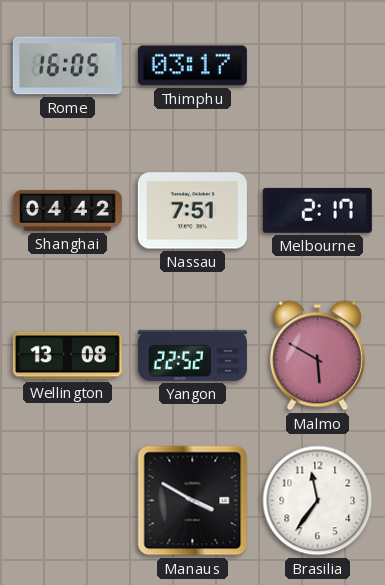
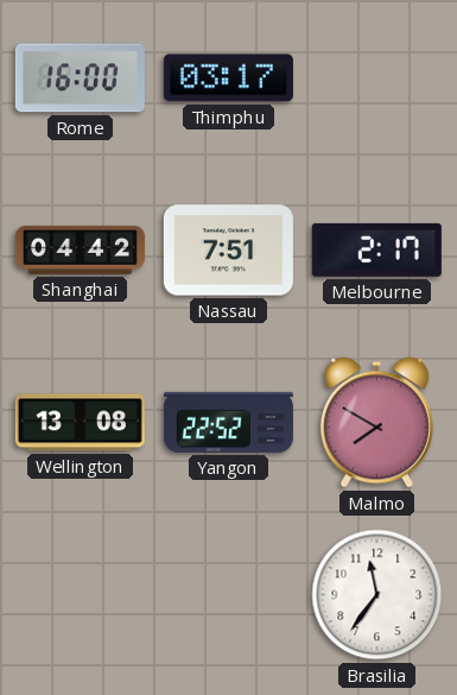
Rome: 16:05 -> 16:00 (80, 78)
Malmo: 5:50 -> 7:50 (376, 423)
Manaus: 3:50 -> none (193, 501)
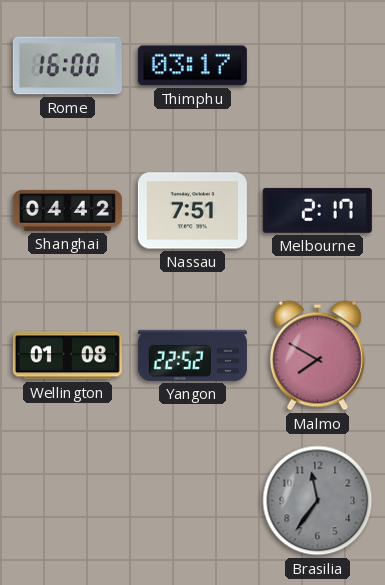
Wellington: 13:08 -> 01:08 (67, 356)
Brasilia dial: white -> grey (318, 501)
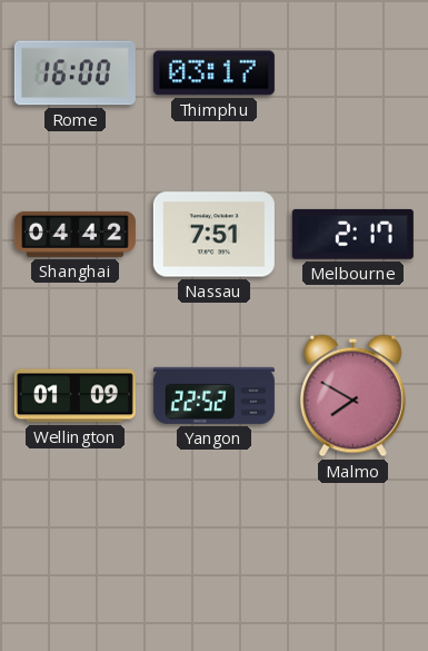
Wellington: 01:08 -> 01:09 (74, 396)
Brasilia: 11:36 -> none (318, 501)
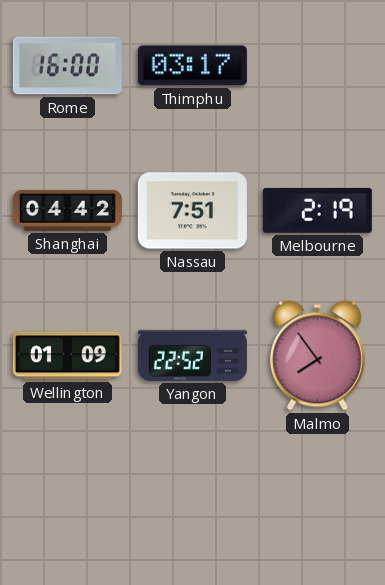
Melbourne: 2:17 -> 2:19 (317, 210)
Malmo: 7:50 -> 7:54 (317, 356)
